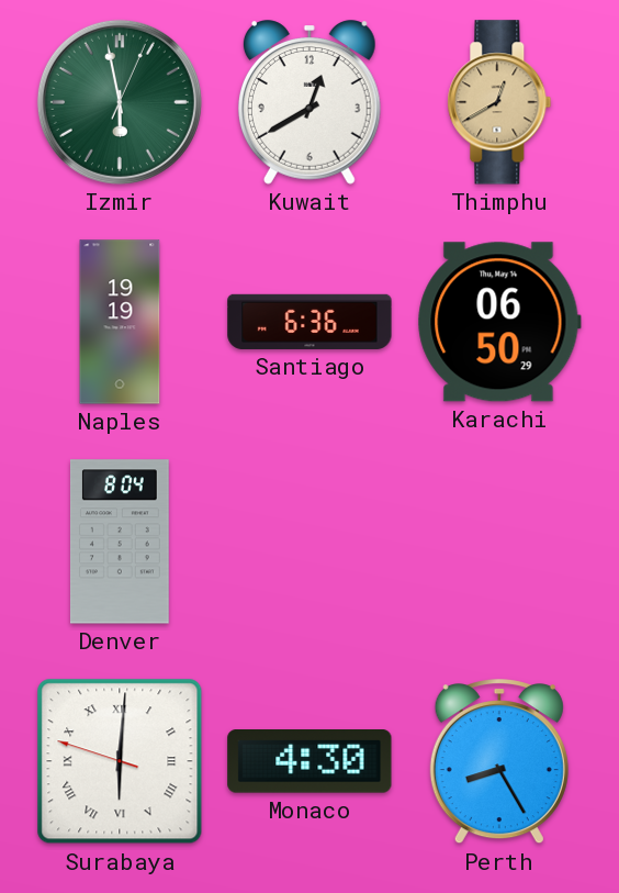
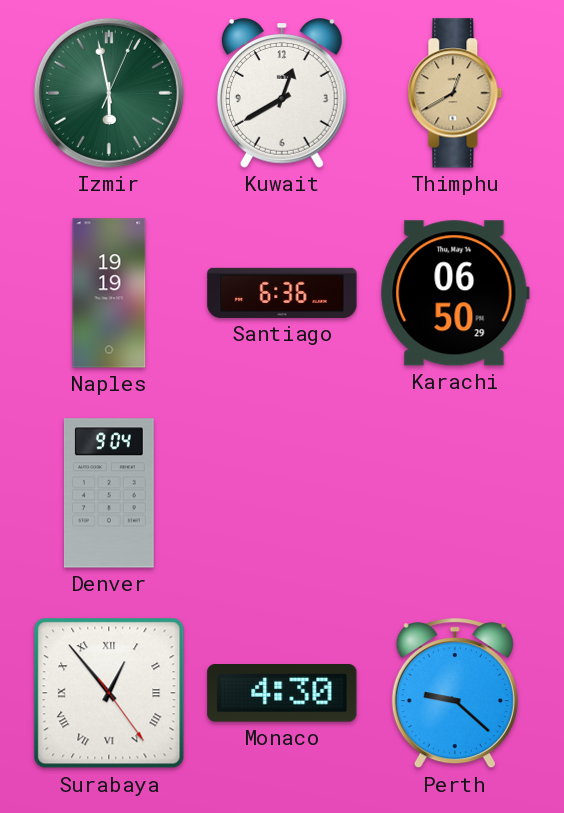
Denver: 8:04 -> 9:04 (110, 493)
Surabaya: 6:00 -> 12:53 (109, 693)
Perth: 8:25 -> 9:22 (455, 694)
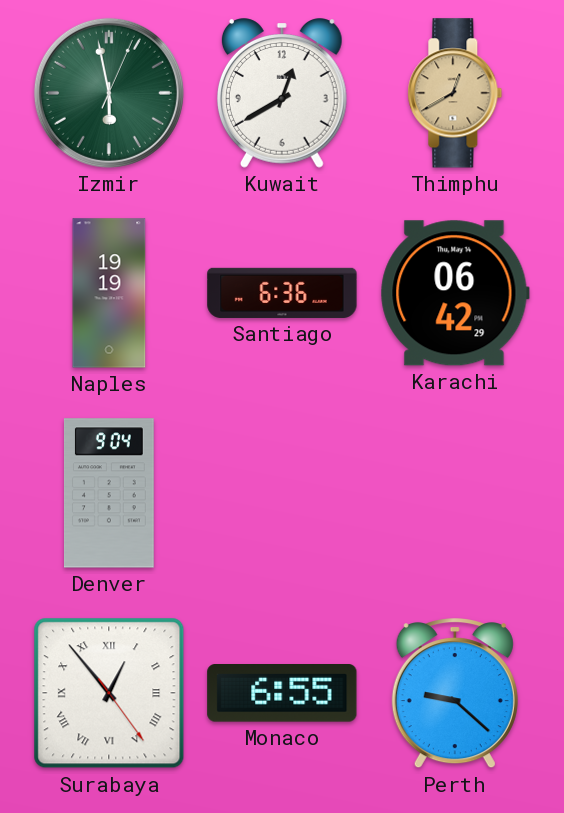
Karachi: 06:50 -> 06:42 (455, 293)
Monaco: 4:30 -> 6:55 (282, 694)
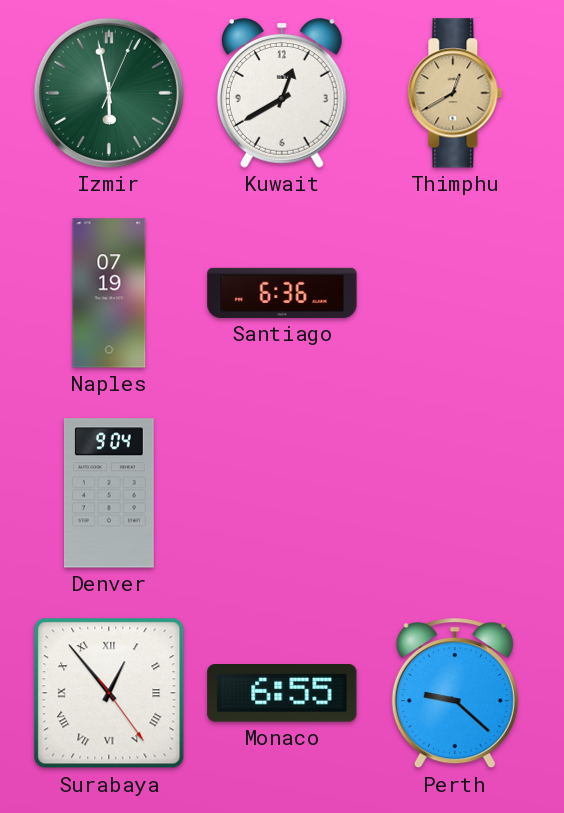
Naples: 19:19 -> 07:19 (109, 293)
Karachi: 06:42 -> none (455, 293)
